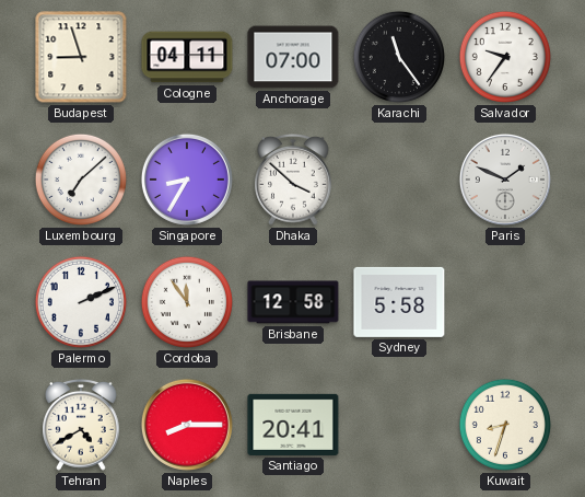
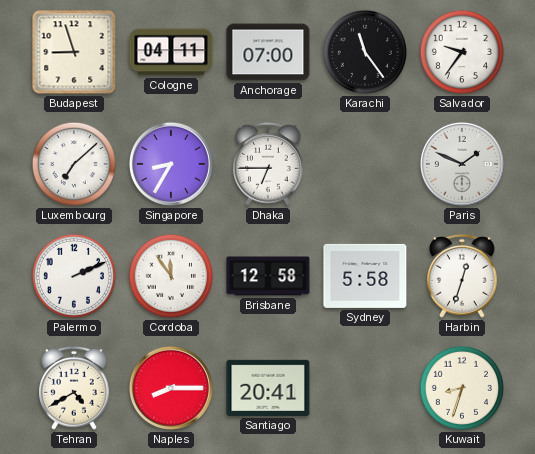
Dhaka: 3:52 -> 6:45 (269, 164)
Harbin: none -> 12:33 (463, 276)
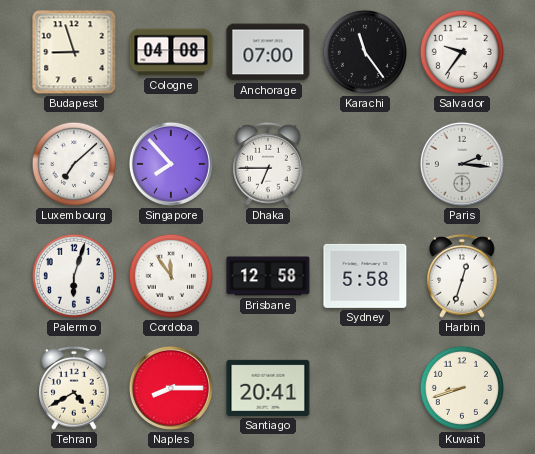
Cologne: 04:11 -> 04:08 (171, 52)
Singapore: 8:35 -> 7:53 (171, 164)
Paris: 1:49 -> 2:16 (462, 164)
Palermo: 2:11 -> 6:03 (74, 276)
Kuwait: 8:33 -> 8:42 (462, 388)
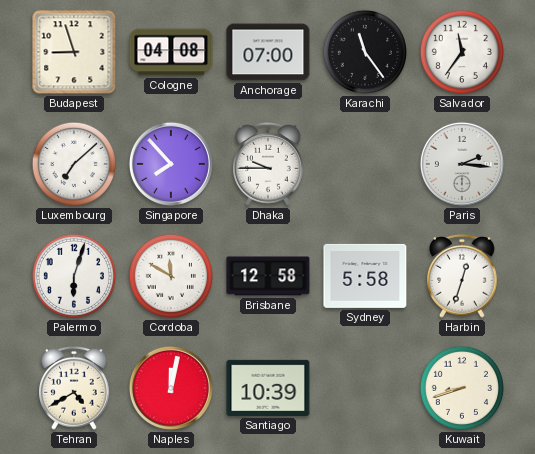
Salvador: 9:36 -> 11:36 (462, 52)
Dhaka: 6:45 -> 9:45 (269, 164)
Cordoba: 11:54 -> 11:50 (171, 276)
Naples: 8:15 -> 12:02 (171, 388)
Santiago: 20:41 -> 10:39 (268, 388)
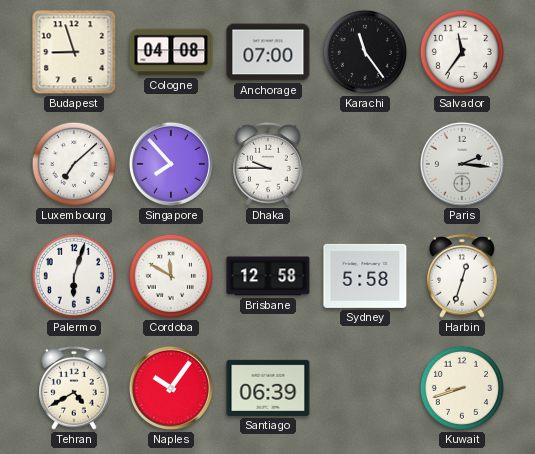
Naples: 12:02 -> 10:06 (171, 388)
Santiago: 10:39 -> 06:39 (268, 388)
